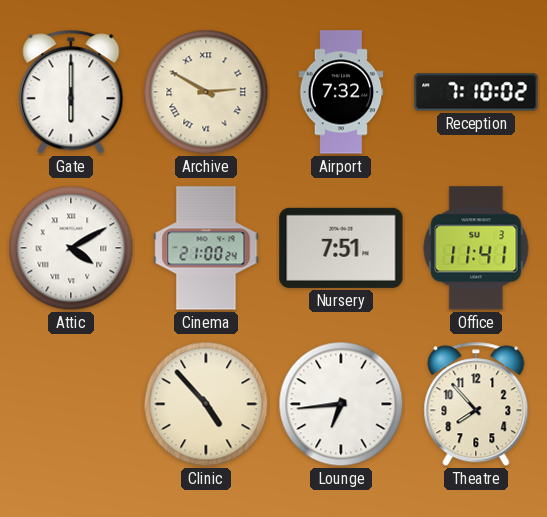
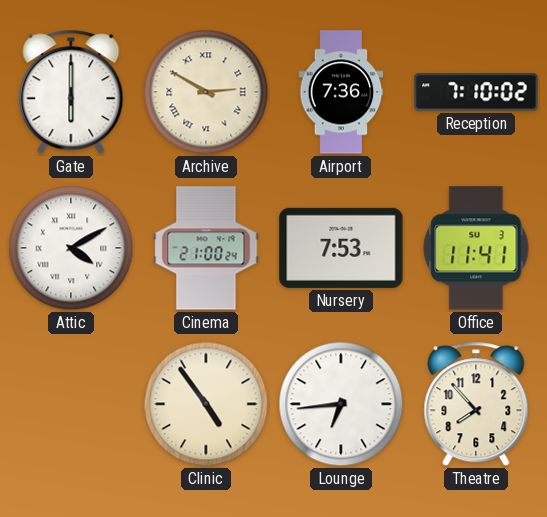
Airport: 7:32 -> 7:36 (341, 92)
Nursery: 7:51 -> 7:53 (341, 248)
Clinic: 4:53 -> 4:54 (206, 404)
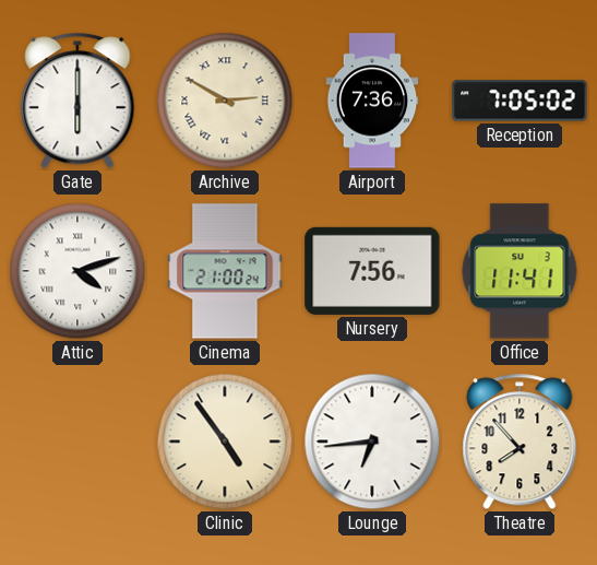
Reception: 7:10 -> 7:05 (520, 101)
Attic: 4:10 -> 4:12 (77, 271)
Nursery: 7:53 -> 7:56 (372, 271)
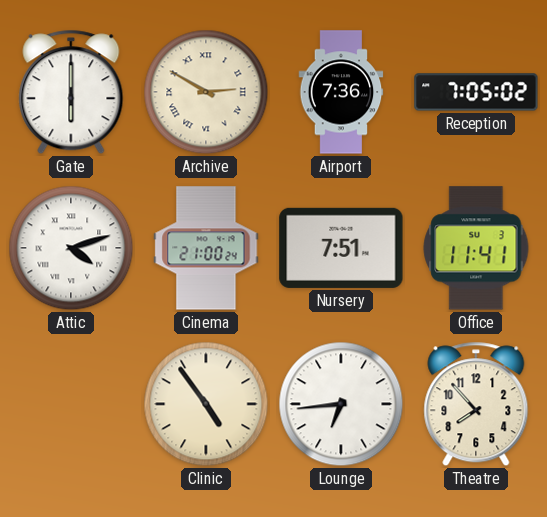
Nursery: 7:56 -> 7:51 (341, 248)
